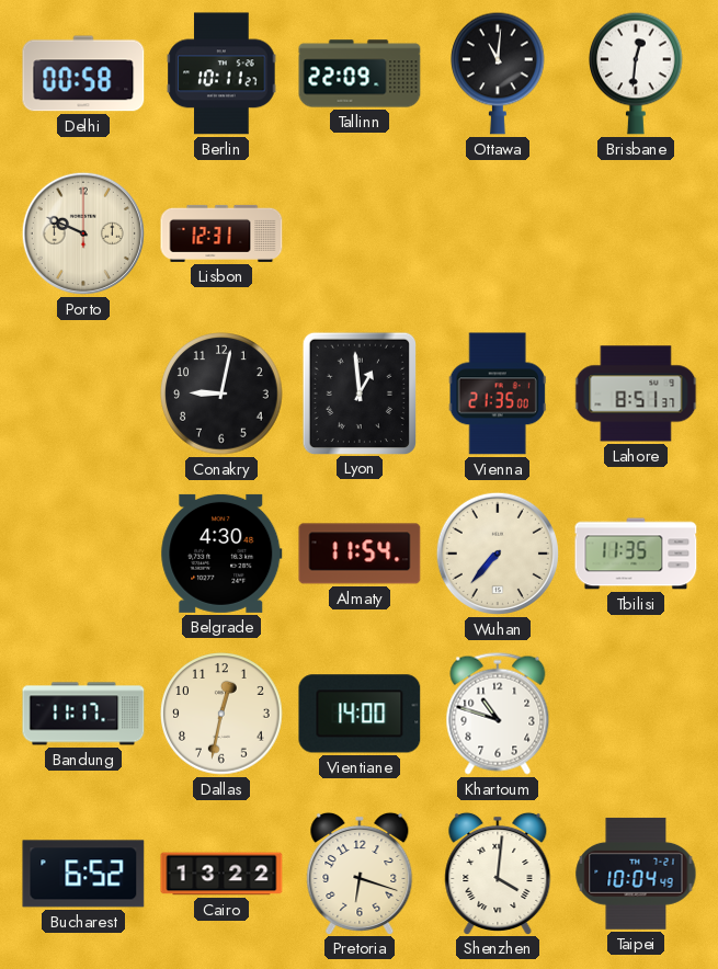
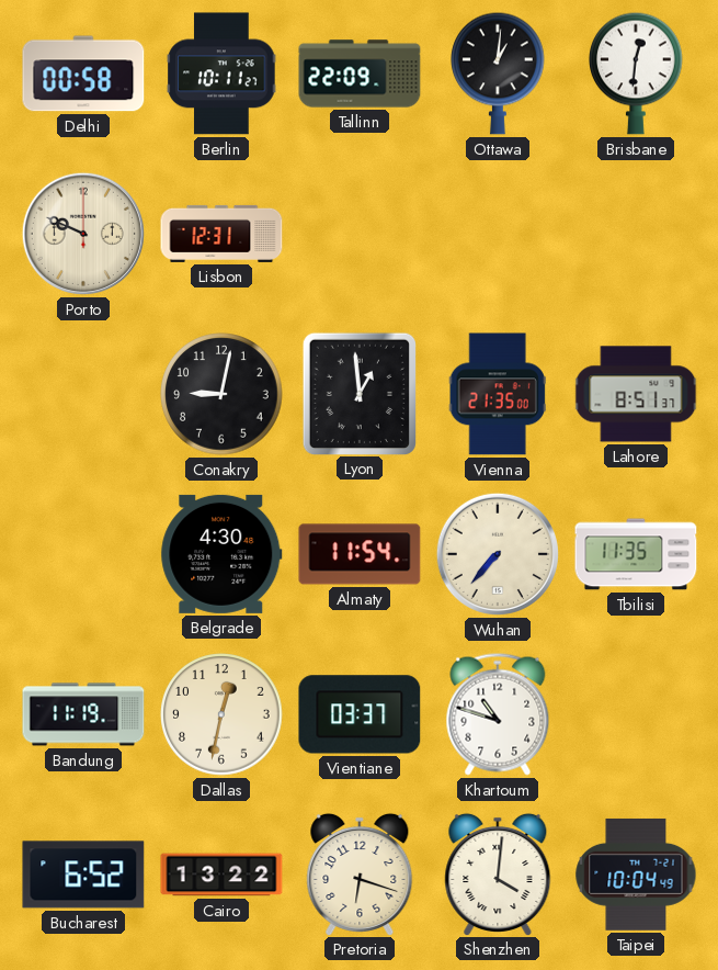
Ottawa: 11:01 -> 1:01 (499, 74)
Bandung: 11:17 -> 11:19 (83, 714)
Vientiane: 14:00 -> 03:37 (360, 714)
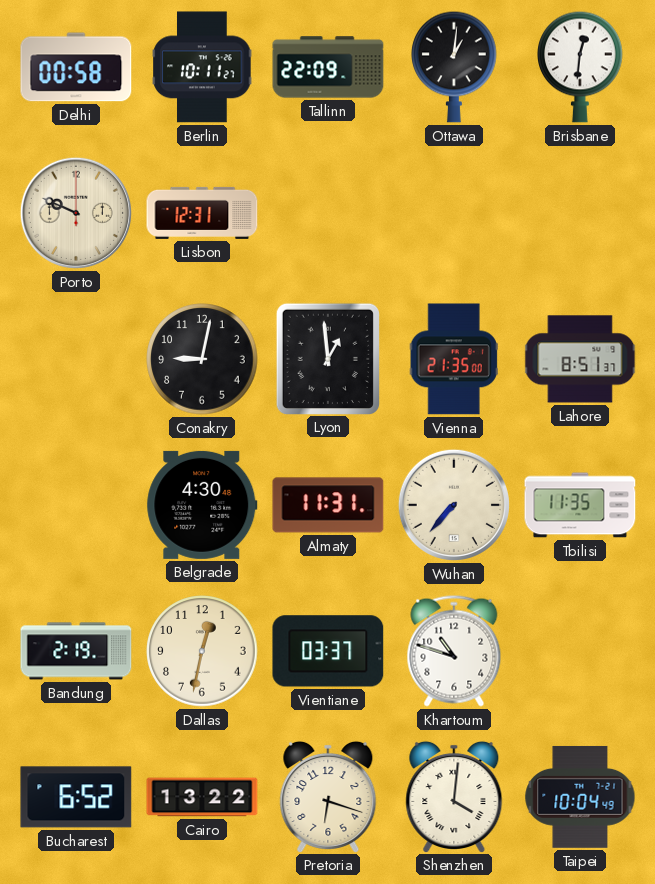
Almaty: 11:54 -> 11:31 (328, 505)
Bandung: 11:19 -> 2:19 (76, 651)
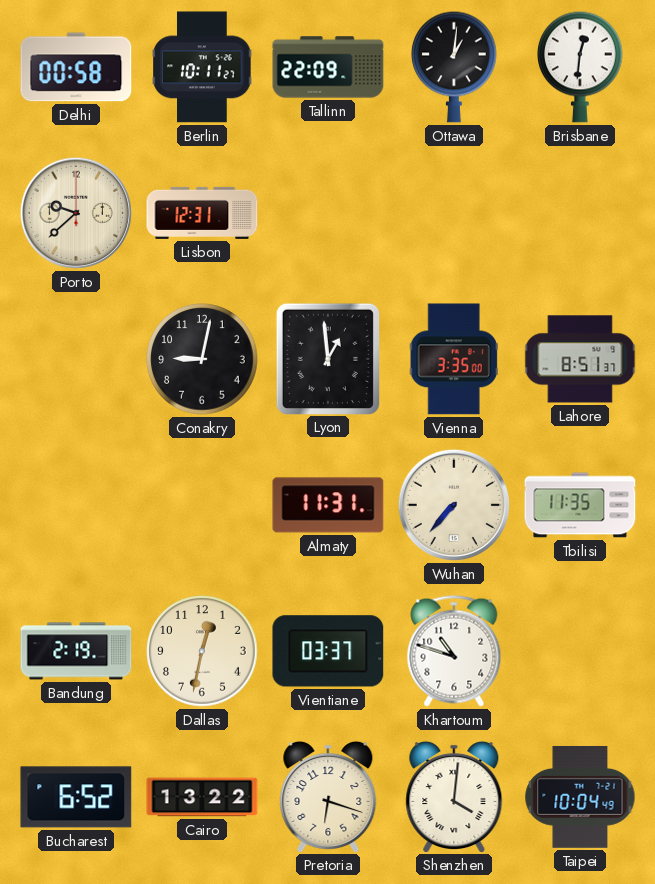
Porto: 9:49 -> 9:38 (76, 213)
Vienna: 21:35 -> 3:35 (454, 359)
Belgrade: 4:30 -> none (202, 505)
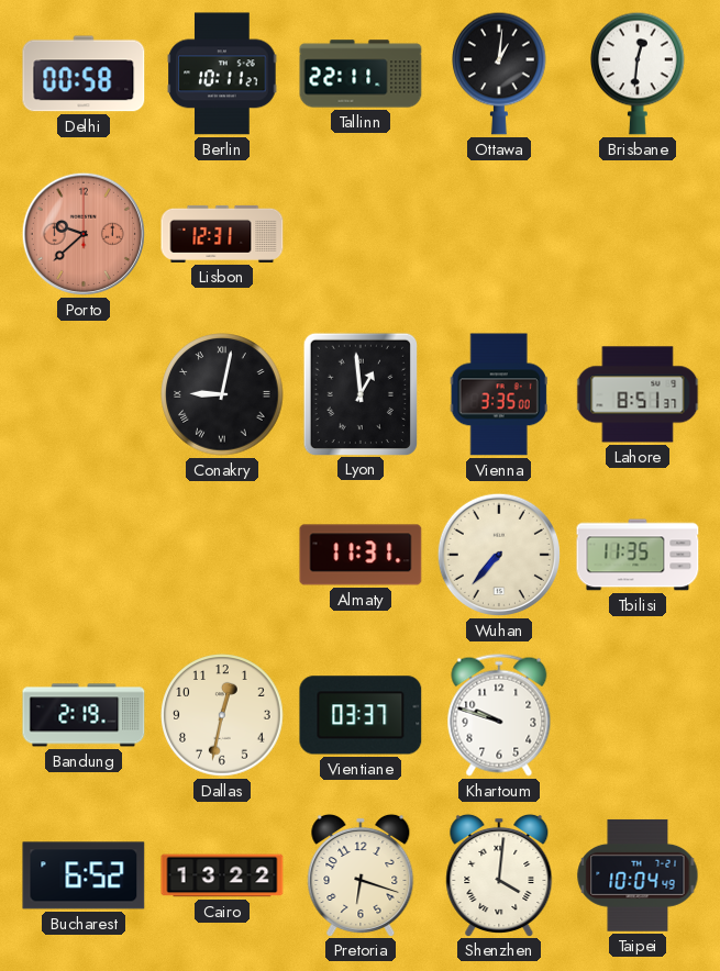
Tallinn: 22:09 -> 22:11 (361, 74)
Porto dial: cream -> salmon (84, 234)
Conakry numerals: Arabic -> Roman (222, 394)
Khartoum: 10:48 -> 9:48 (499, 715)
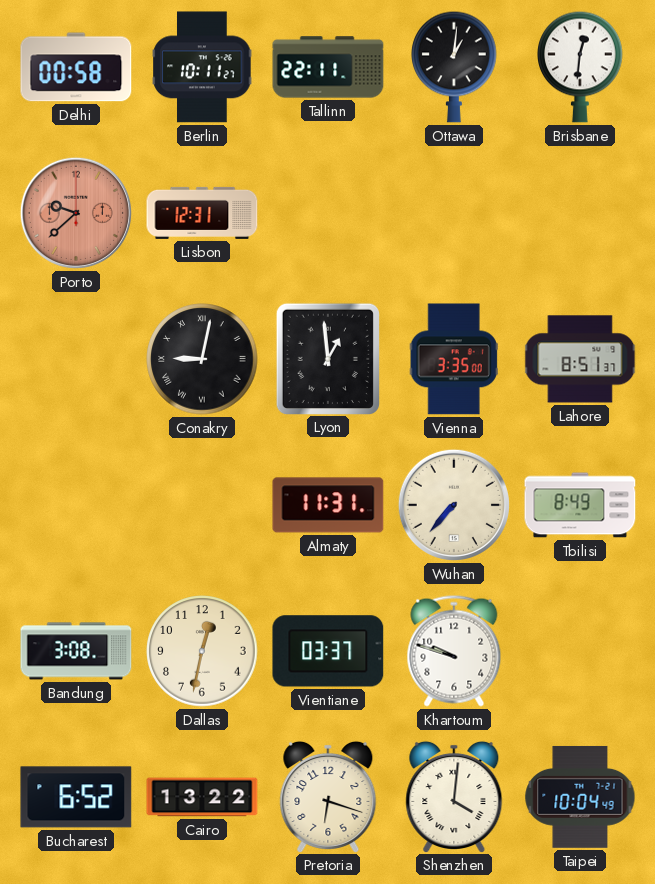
Tbilisi: 11:35 -> 8:49 (580, 505)
Bandung: 2:19 -> 3:08 (76, 651)
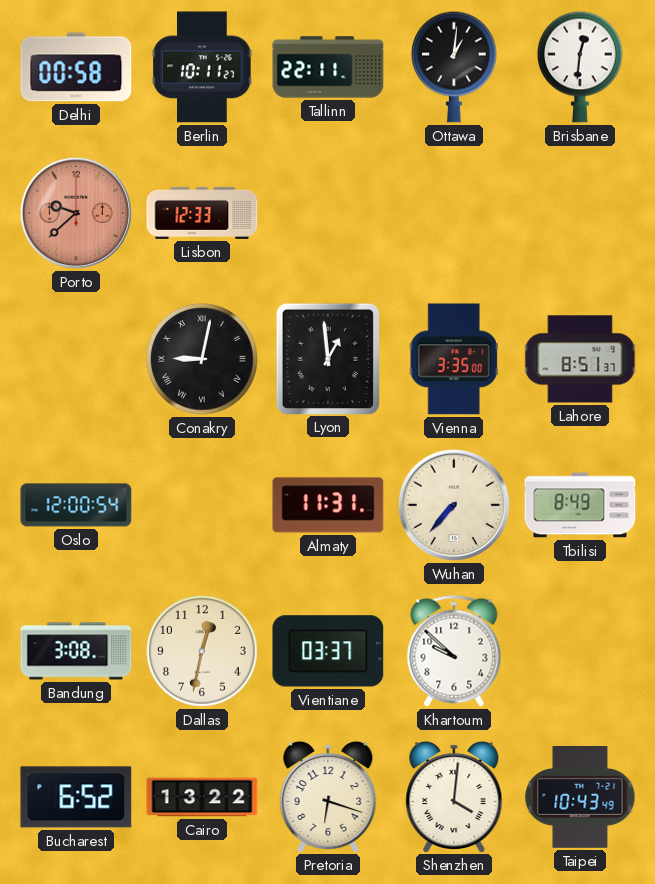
Lisbon: 12:31 -> 12:33 (202, 213)
Oslo: none -> 12:00 (76, 505)
Khartoum: 9:48 -> 9:52 (454, 651)
Taipei: 10:04 -> 10:43 (580, 797)
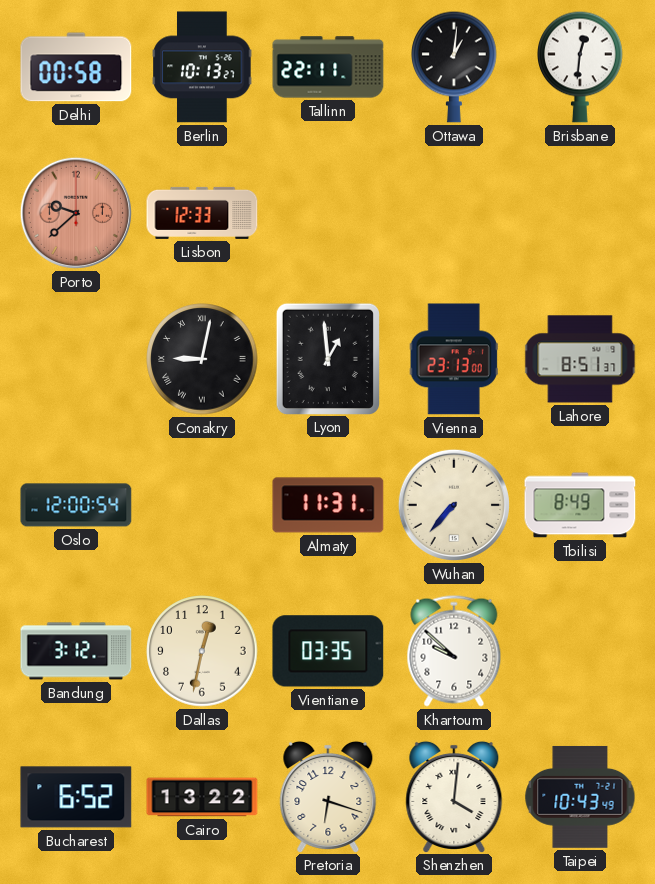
Berlin: 10:11 -> 10:13 (202, 67)
Vienna: 3:35 -> 23:13 (454, 359)
Bandung: 3:08 -> 3:12 (76, 651)
Vientiane: 03:37 -> 03:35 (328, 651)
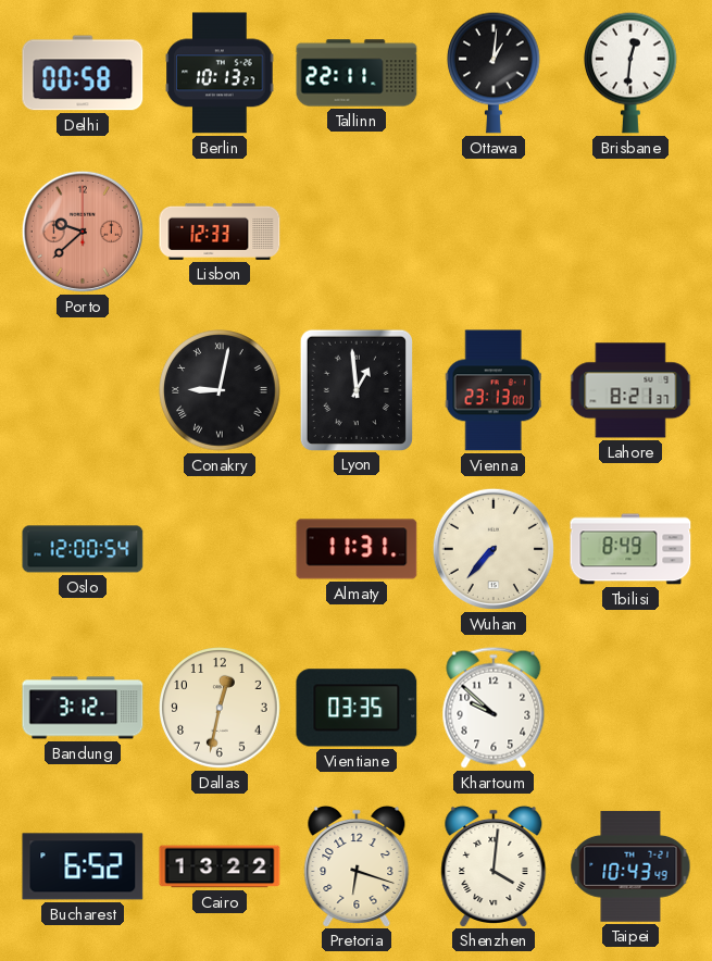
Lahore: 8:51 -> 8:21 (630, 390)
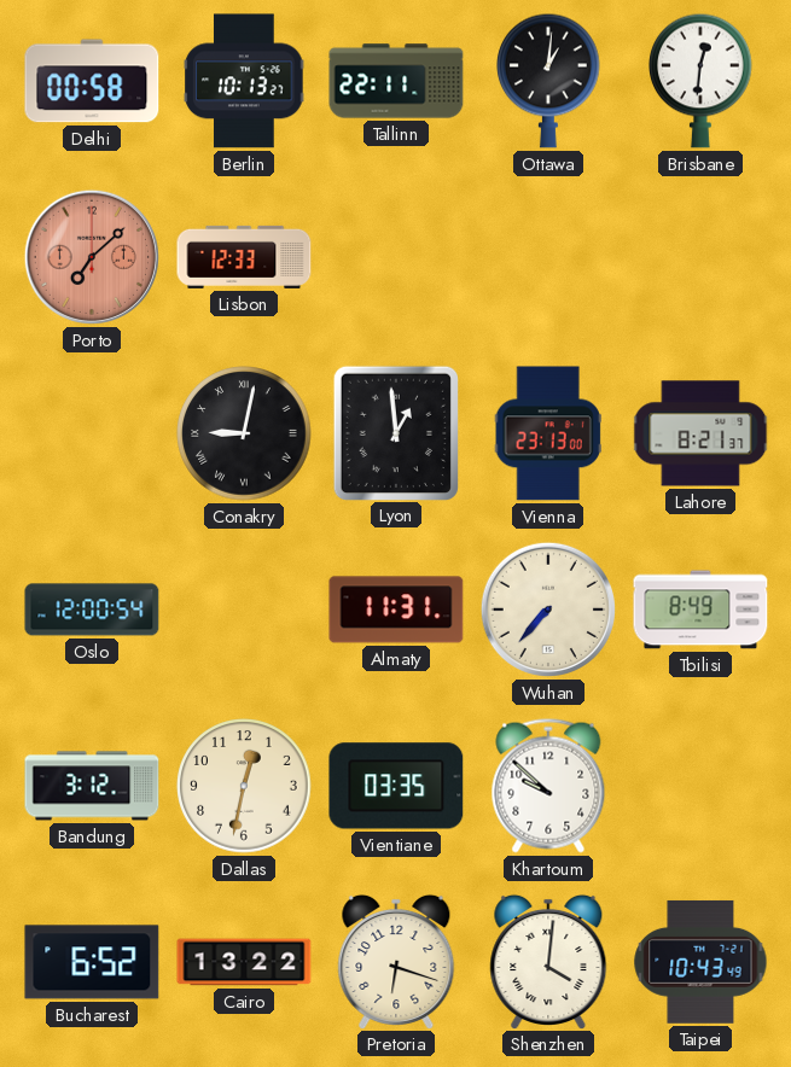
Porto: 9:38 -> 7:08 (92, 257)
